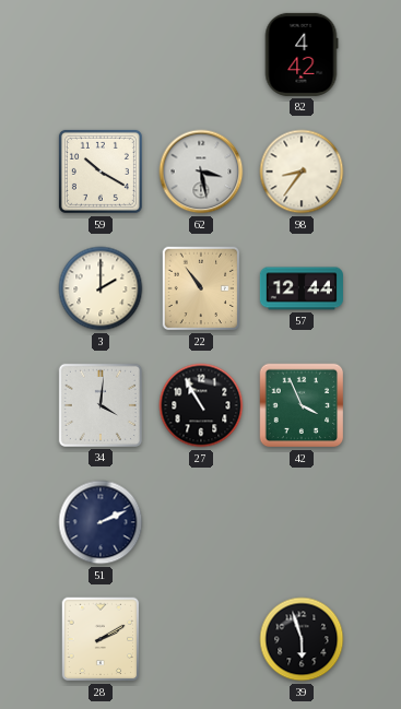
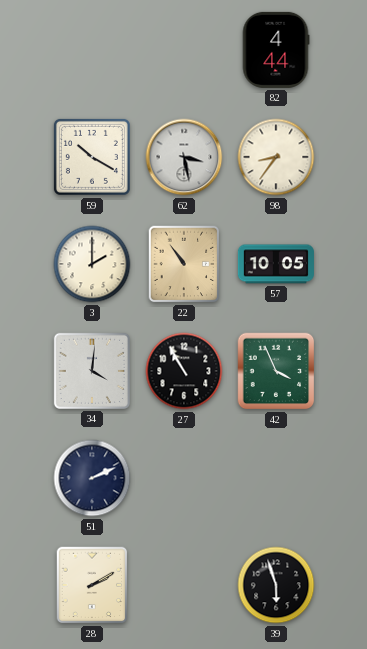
82: 4:42 -> 4:44 (276, 50)
57: 12:44 -> 10:05 (276, 264)
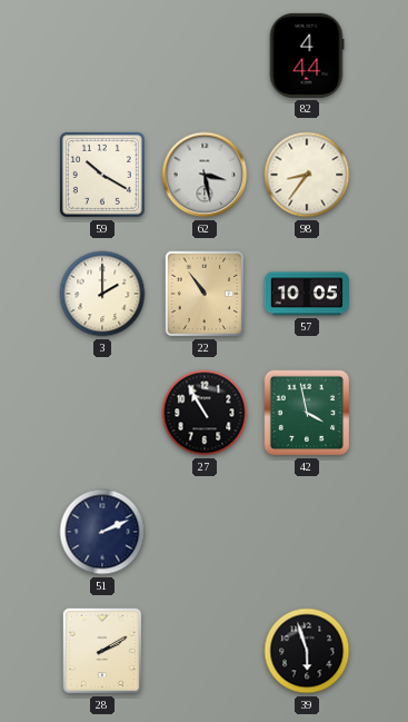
34: 4:01 -> none (92, 371)
42: 3:56 -> 3:58 (307, 413)
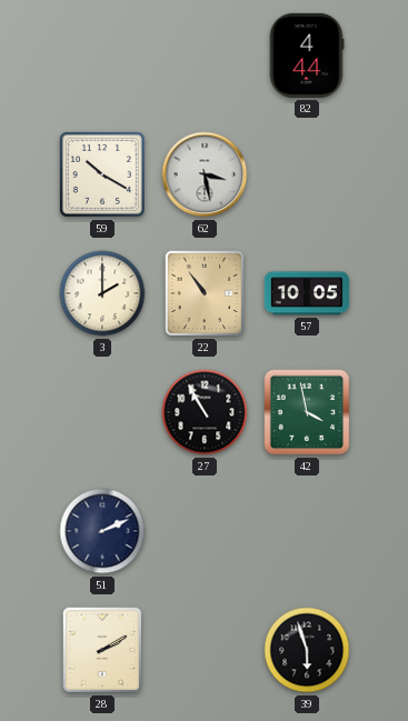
98: 8:36 -> none (307, 175)
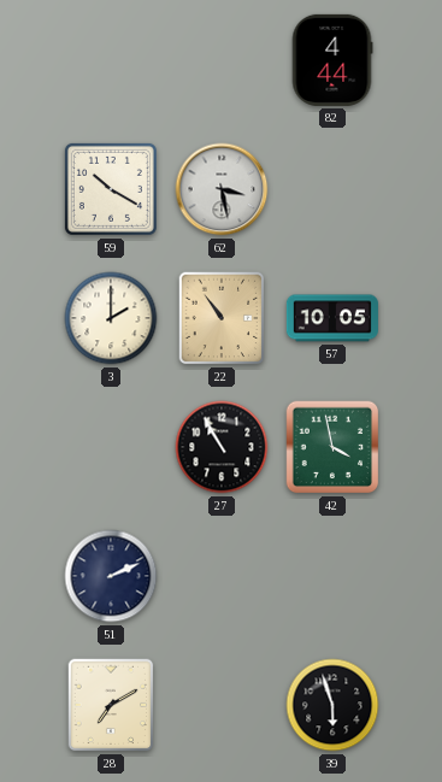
28: 2:10 -> 7:10 (111, 705)
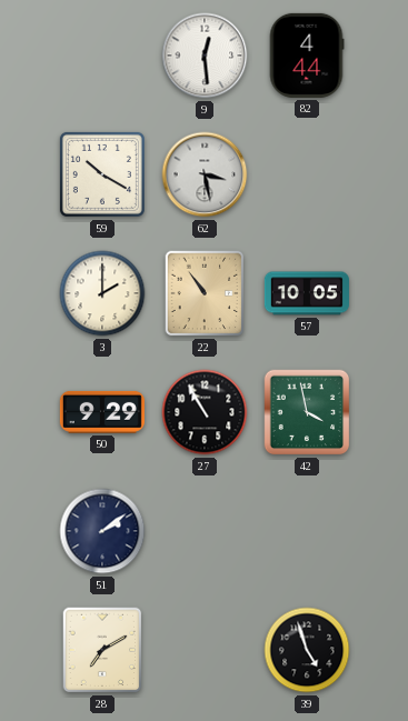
9: none -> 12:29 (205, 56)
50: none -> 9:29 (102, 412)
51: 2:11 -> 2:09 (102, 531)
39: 5:57 -> 4:57 (307, 650)
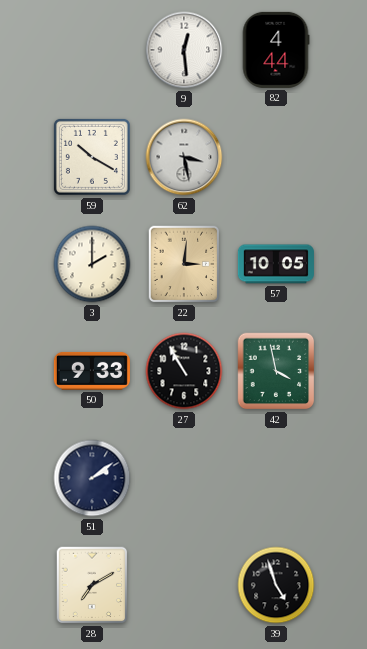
22: 10:54 -> 3:01 (184, 264)
50: 9:29 -> 9:33 (92, 371)
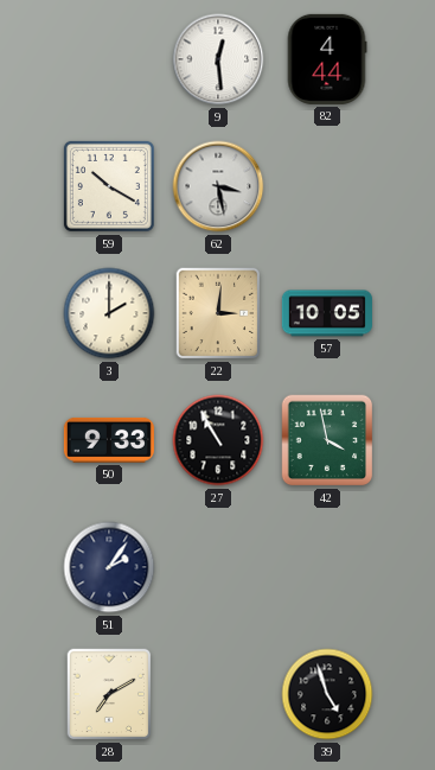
51: 2:09 -> 2:06 (109, 567)
